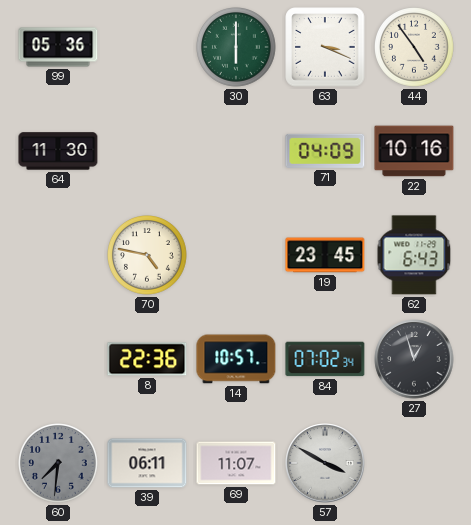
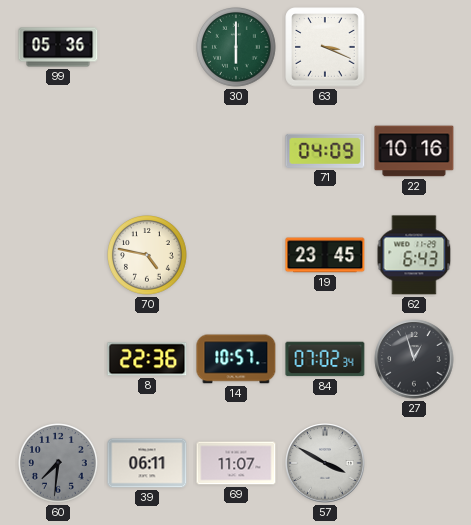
44: 4:54 -> none (415, 48)
64: 11:30 -> none (58, 151)
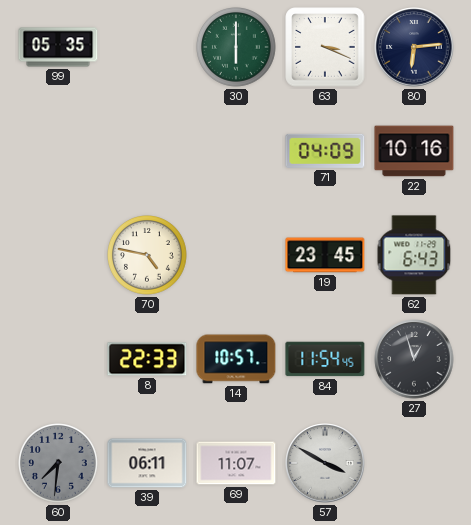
99: 05:36 -> 05:35 (58, 47)
80: none -> 6:14 (414, 47)
8: 22:36 -> 22:33 (147, 359)
84: 07:02 -> 11:54 (325, 359)
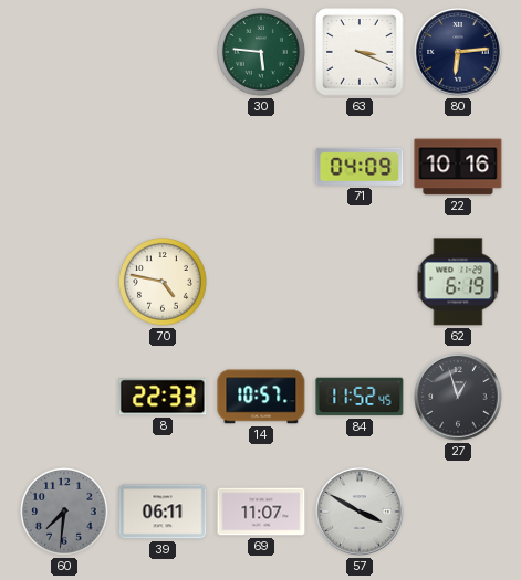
99: 05:35 -> none (58, 47)
30: 6:00 -> 5:46 (262, 53)
19: 23:45 -> none (325, 255)
62: 6:43 -> 6:19 (458, 282)
84: 11:54 -> 11:52 (360, 397)
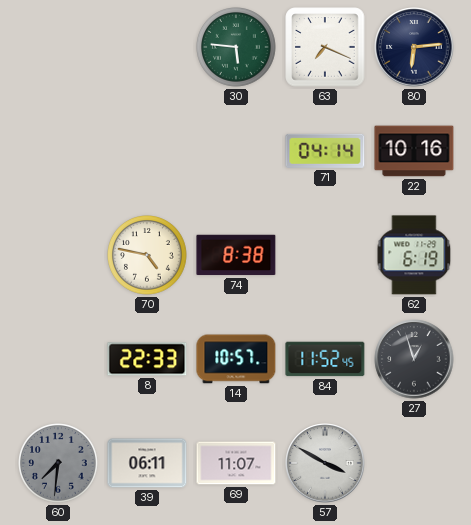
63: 3:19 -> 7:19 (325, 47)
71: 04:09 -> 04:14 (325, 151)
74: none -> 8:38 (236, 255)
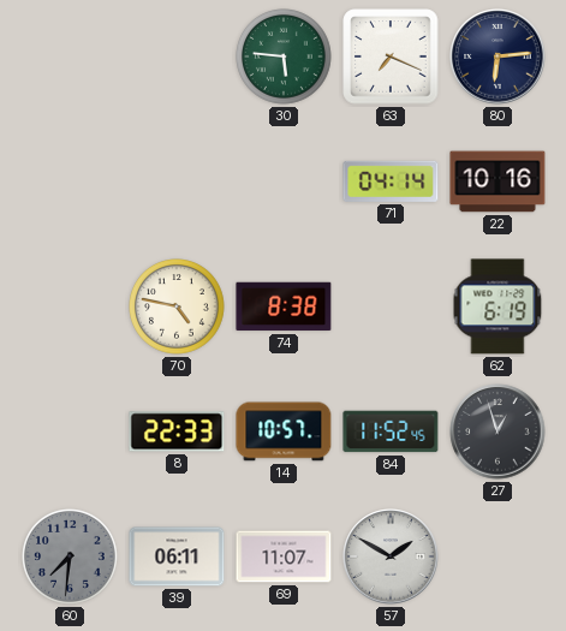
57: 3:50 -> 1:50 (391, 556)
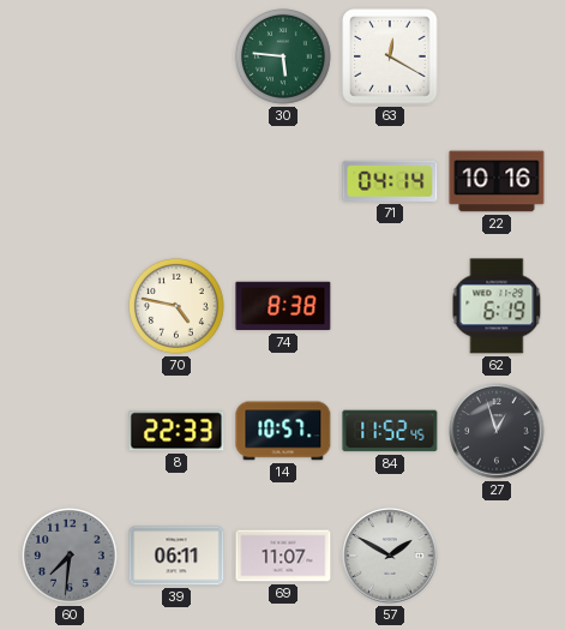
63: 7:19 -> 12:20 (390, 56)
80: 6:14 -> none (498, 56)
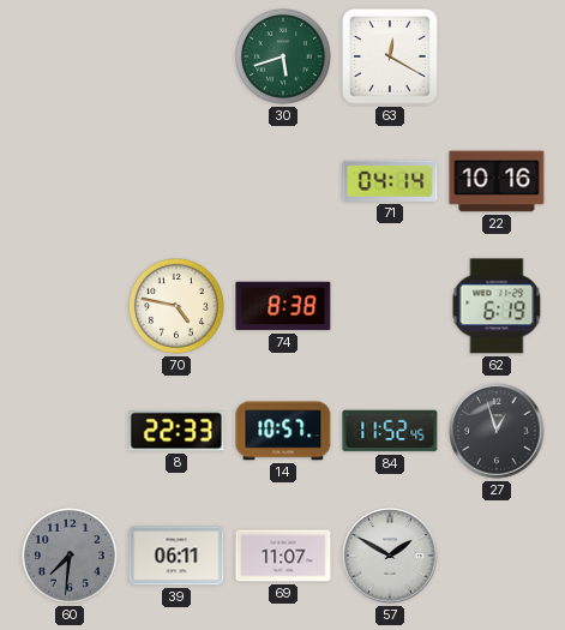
30: 5:46 -> 5:42 (284, 58)
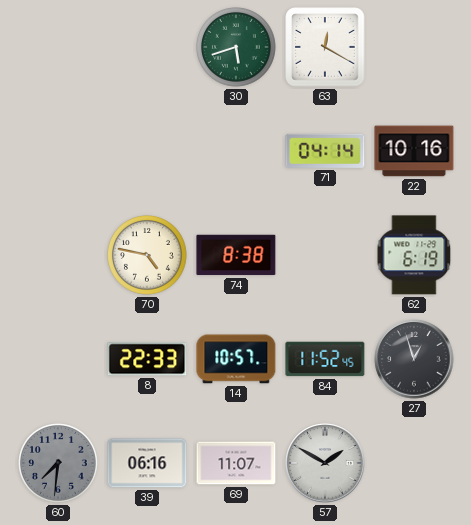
39: 06:11 -> 06:16 (147, 463)
